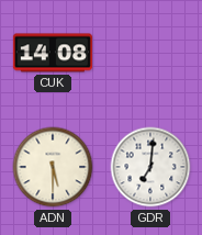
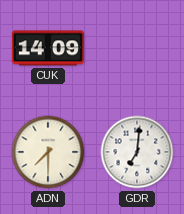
CUK: 14:08 -> 14:09 (48, 48)
ADN: 5:30 -> 7:30 (48, 152)
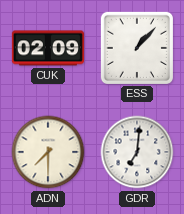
CUK: 14:09 -> 02:09 (48, 48)
ESS: none -> 1:07 (137, 48)
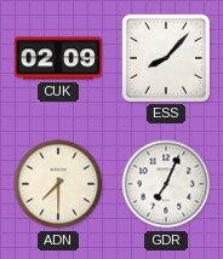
ESS: 1:07 -> 8:07 (166, 58)
GDR: 7:01 -> 7:04 (166, 184)
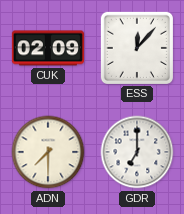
ESS: 8:07 -> 12:07 (137, 48)
GDR: 7:04 -> 7:00 (137, 152)
